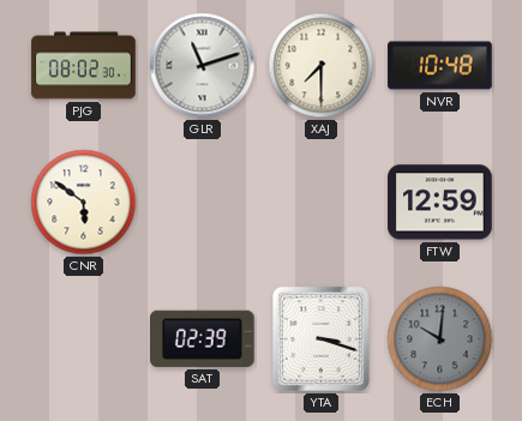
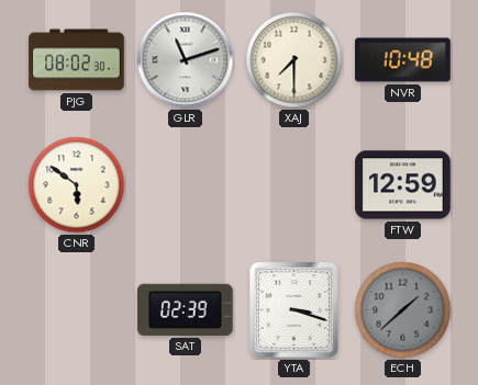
ECH: 10:01 -> 1:38 (403, 310)
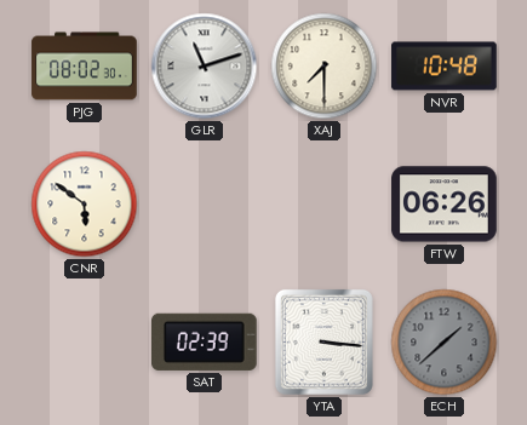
FTW: 12:59 -> 06:26 (445, 205)
YTA: 3:18 -> 3:16 (323, 341)
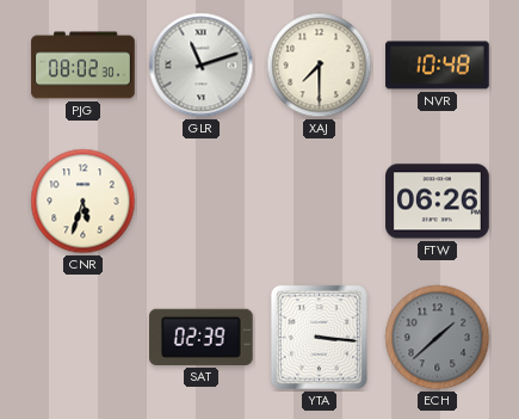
CNR: 5:51 -> 5:33 (84, 202)
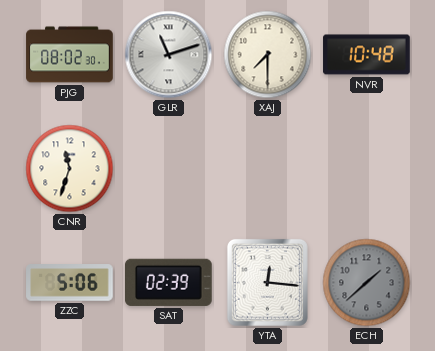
CNR: 5:33 -> 11:33 (70, 169)
FTW: 06:26 -> none (438, 202)
ZZC: none -> 5:06 (70, 283)
YTA: 3:16 -> 12:16 (267, 282)
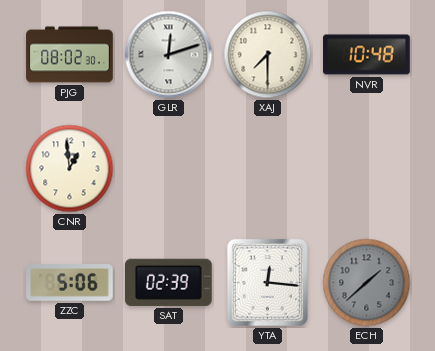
GLR: 11:12 -> 12:12 (169, 55)
CNR: 11:33 -> 12:59 (70, 169)
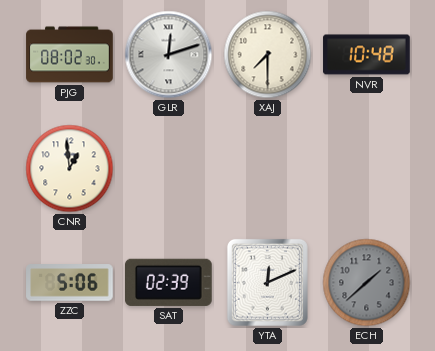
YTA: 12:16 -> 12:11 (267, 282)
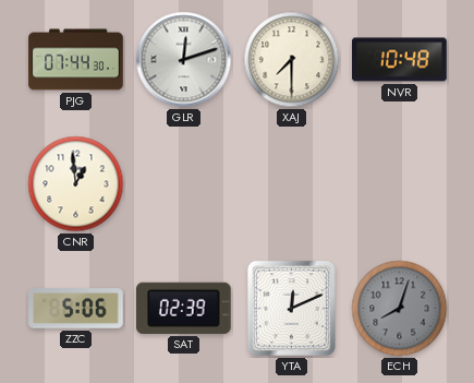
PJG: 08:02 -> 07:44 (76, 60)
ECH: 1:38 -> 8:03 (400, 309)
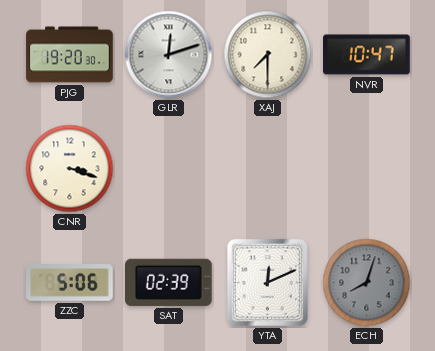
PJG: 07:44 -> 19:20 (70, 55)
NVR: 10:48 -> 10:47 (367, 55)
CNR: 12:59 -> 3:18 (70, 169)
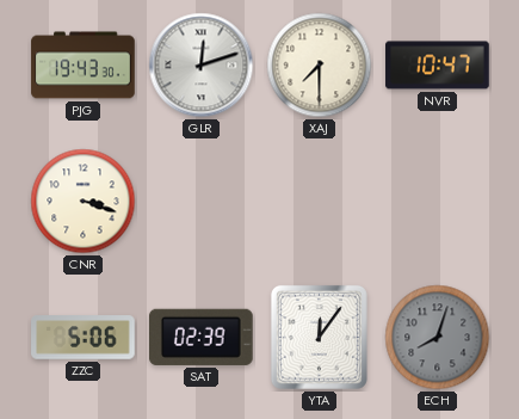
PJG: 19:20 -> 19:43 (84, 66)
YTA: 12:11 -> 12:06 (319, 337)
